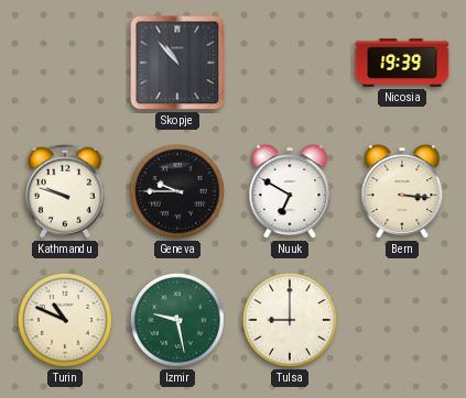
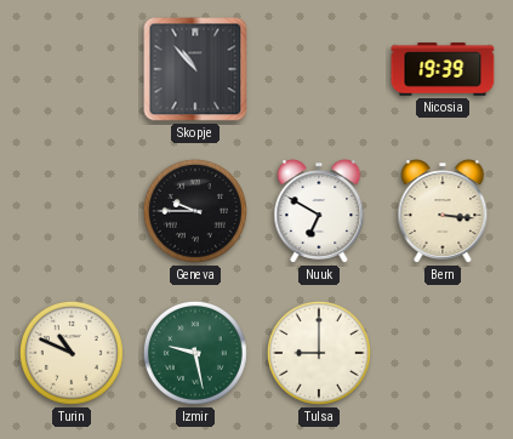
Kathmandu: 9:48 -> none (65, 191)
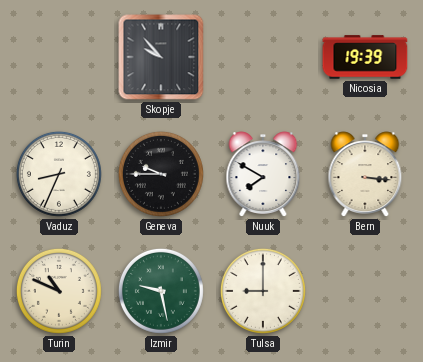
Skopje: 10:53 -> 9:53 (161, 57)
Vaduz: none -> 8:34 (59, 174)
Nuuk: 6:50 -> 7:50 (263, 174)
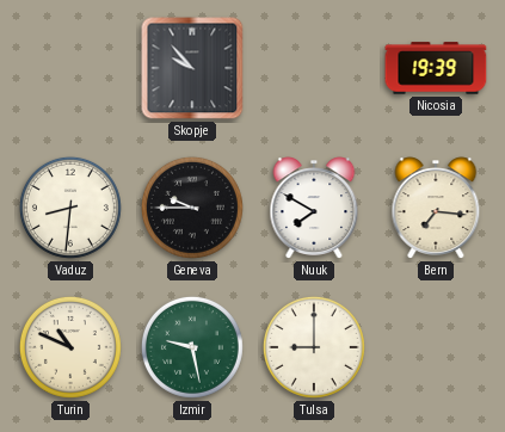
Vaduz: 8:34 -> 8:31 (70, 208)
Bern: 3:16 -> 7:16 (436, 208)
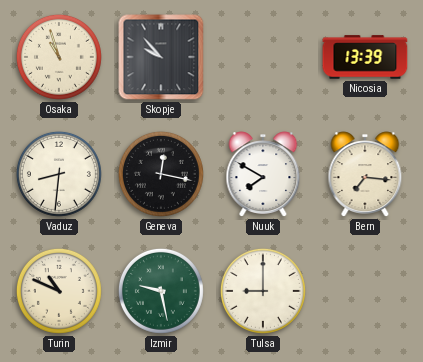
Osaka: none -> 10:57 (59, 57)
Nicosia: 19:39 -> 13:39 (365, 57)
Geneva: 9:45 -> 12:17 (161, 174)
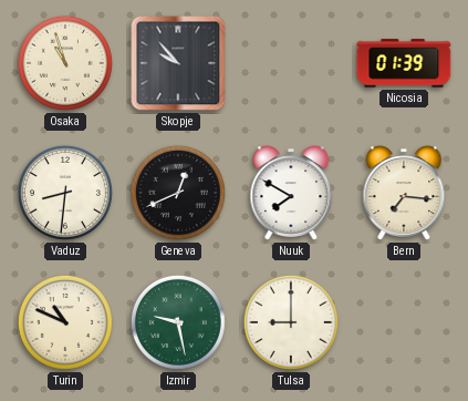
Nicosia: 13:39 -> 01:39 (404, 63)
Geneva: 12:17 -> 12:41 (178, 193)
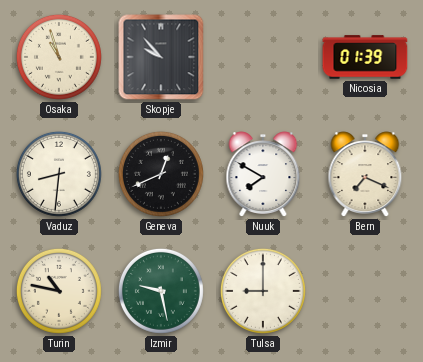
Bern: 7:16 -> 7:19 (365, 174)
Turin: 10:49 -> 10:47 (59, 291)
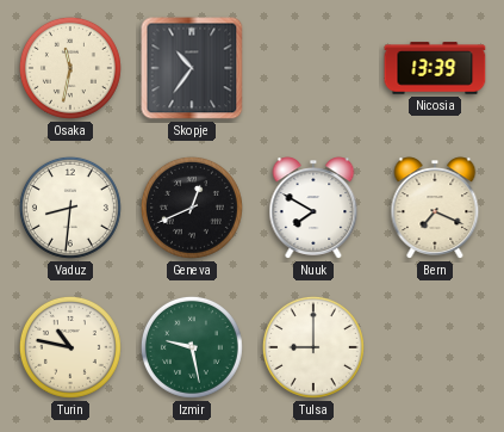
Osaka: 10:57 -> 11:32 (70, 68)
Skopje: 9:53 -> 10:36 (192, 68)
Nicosia: 01:39 -> 13:39 (435, 68)
